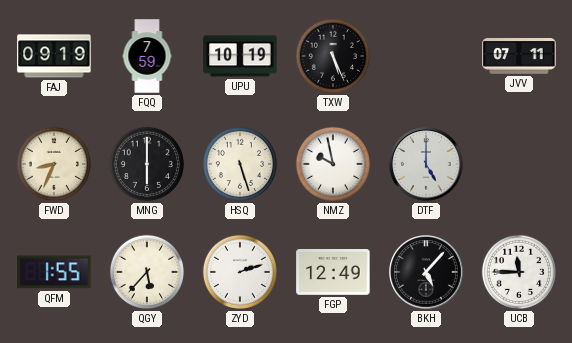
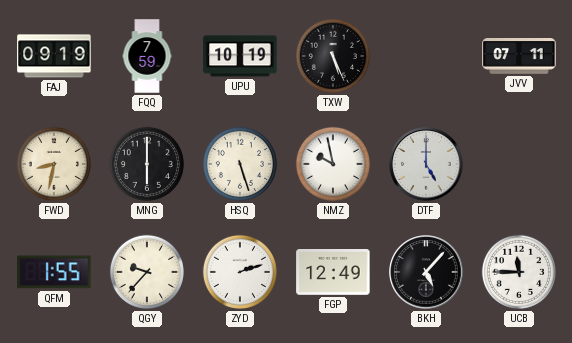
FWD: 8:34 -> 8:32 (54, 164)
QGY: 5:37 -> 9:37 (147, 272)
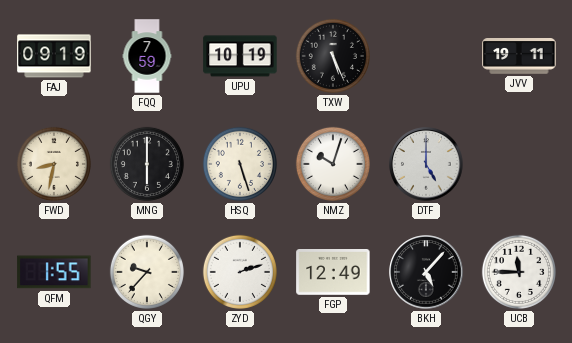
JVV: 07:11 -> 19:11 (519, 57)
NMZ: 9:58 -> 10:03 (333, 164)
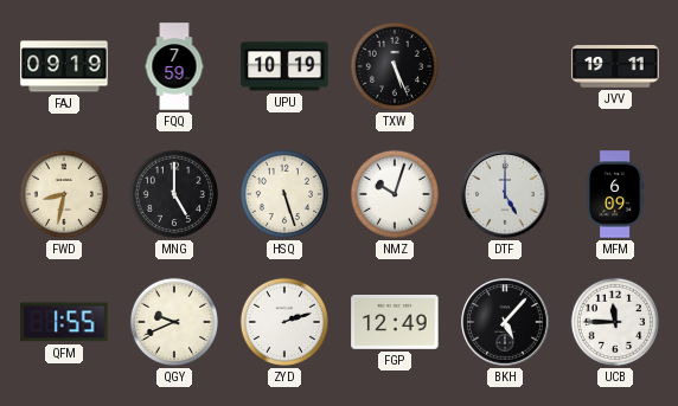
MNG: 6:00 -> 5:00 (174, 194)
MFM: none -> 6:09 (615, 194)
QGY: 9:37 -> 9:41 (174, 322)
